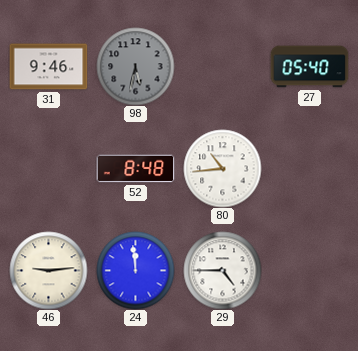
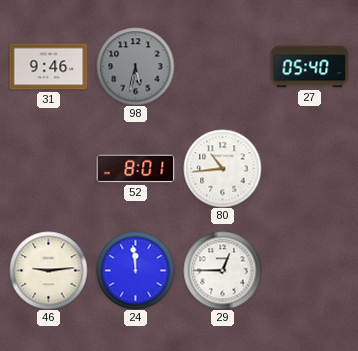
52: 8:48 -> 8:01 (135, 169)
29: 4:45 -> 12:45 (222, 270)
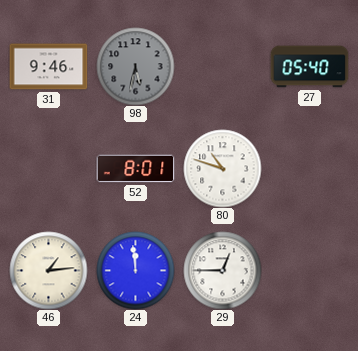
80: 10:44 -> 10:48 (222, 168)
46: 9:14 -> 1:14 (48, 270)
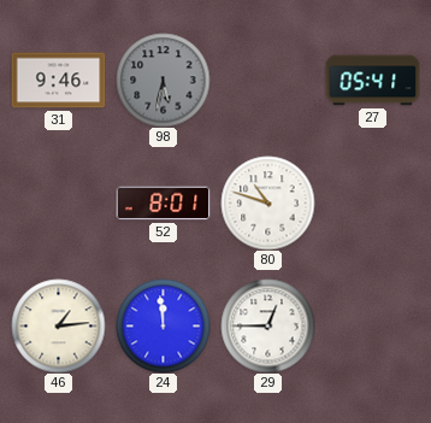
27: 05:40 -> 05:41 (372, 81)
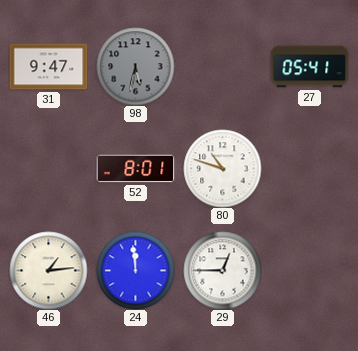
31: 9:46 -> 9:47 (48, 67)
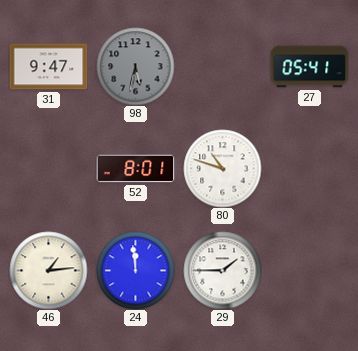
29: 12:45 -> 1:45 (222, 270)
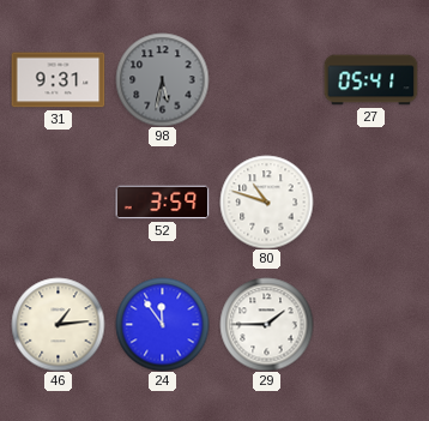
31: 9:47 -> 9:31 (58, 80)
52: 8:01 -> 3:59 (162, 203)
24: 11:59 -> 11:54 (162, 324)
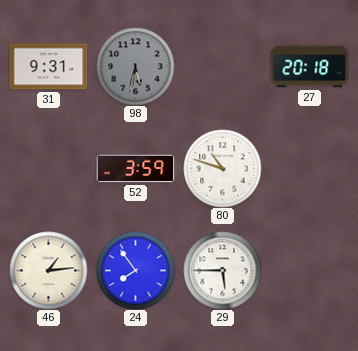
27: 05:41 -> 20:18 (309, 67)
24: 11:54 -> 7:54 (135, 270)
29: 1:45 -> 5:45 (222, 270)
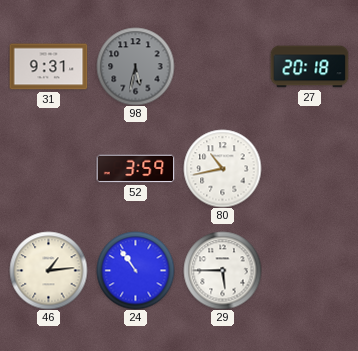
80: 10:48 -> 10:43 (222, 168)
24: 7:54 -> 10:54 (135, 270)
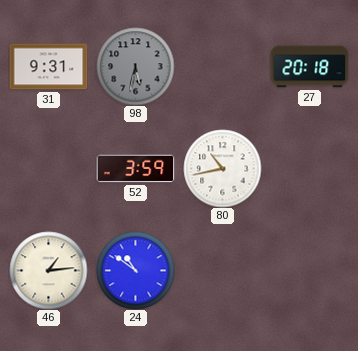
24: 10:54 -> 10:51 (135, 270)
29: 5:45 -> none (222, 270)
